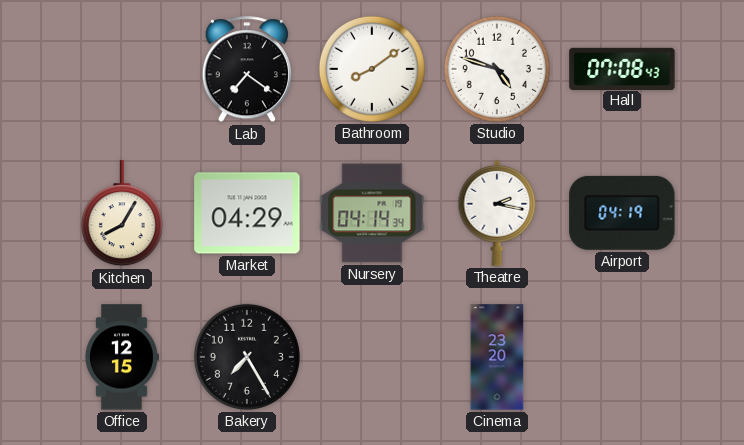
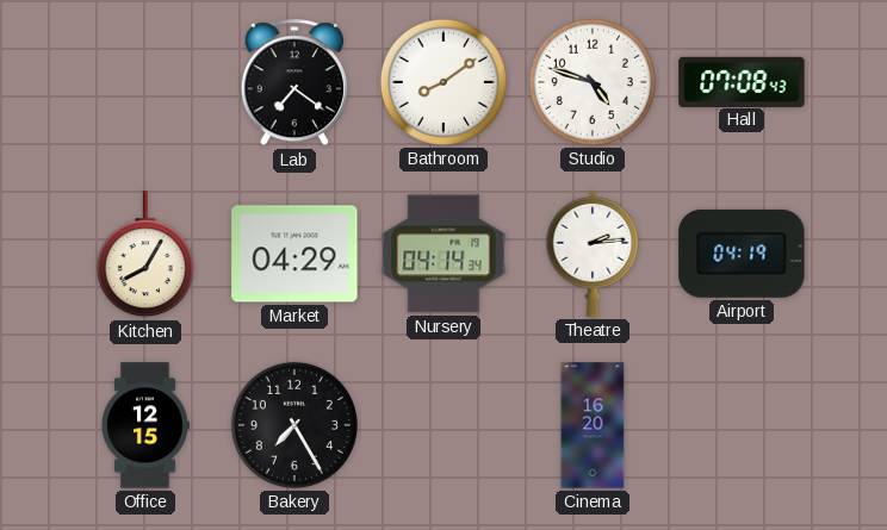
Theatre: 2:17 -> 2:14 (593, 254)
Cinema: 23:20 -> 16:20 (593, 425)
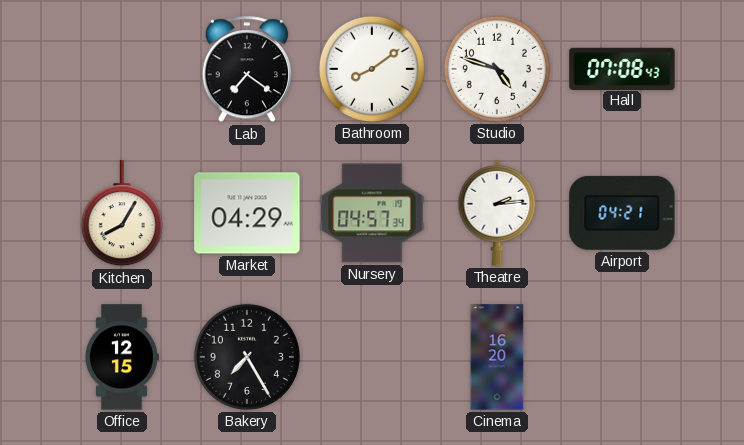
Nursery: 04:14 -> 04:57 (372, 213)
Airport: 04:19 -> 04:21 (622, 213)
